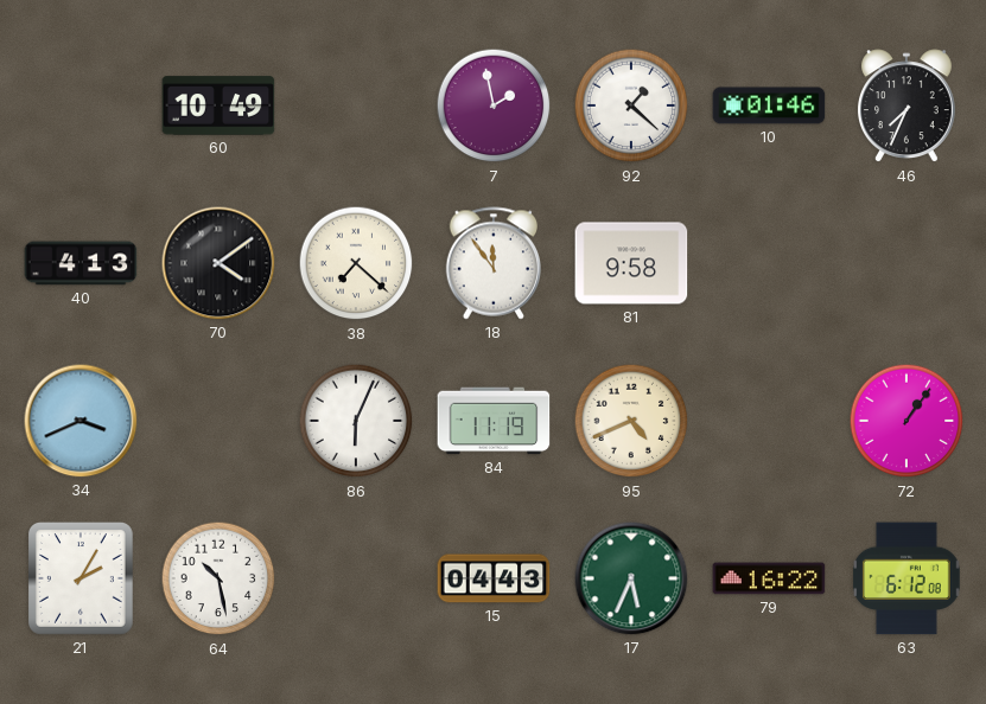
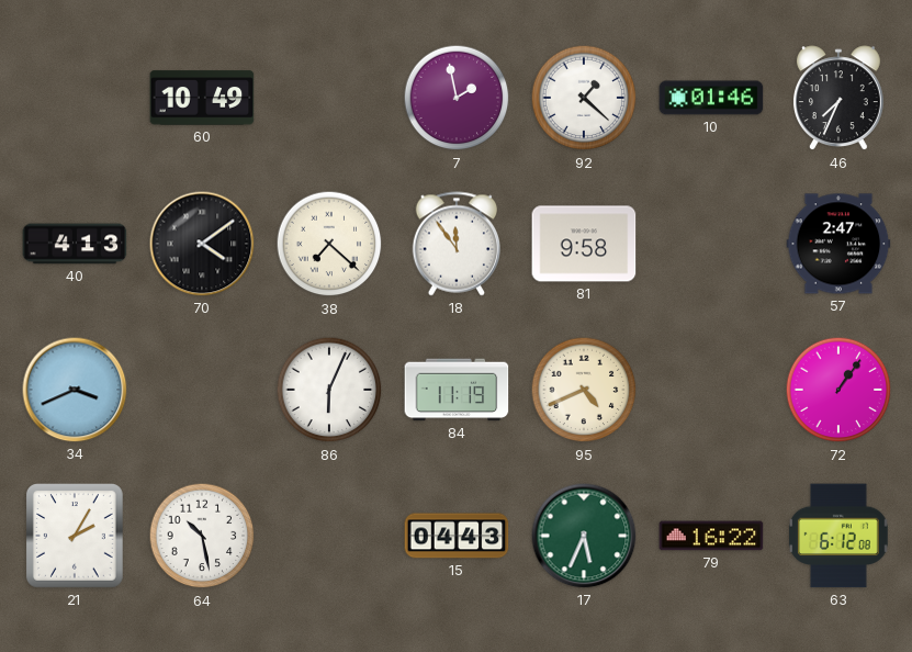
57: none -> 2:47 (838, 244)
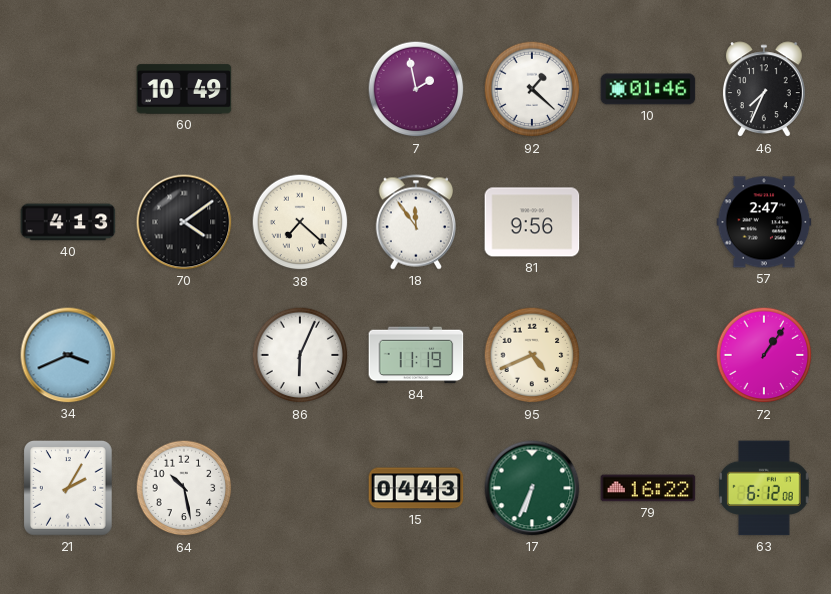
81: 9:58 -> 9:56 (532, 222)
17: 5:34 -> 6:34 (532, 488)
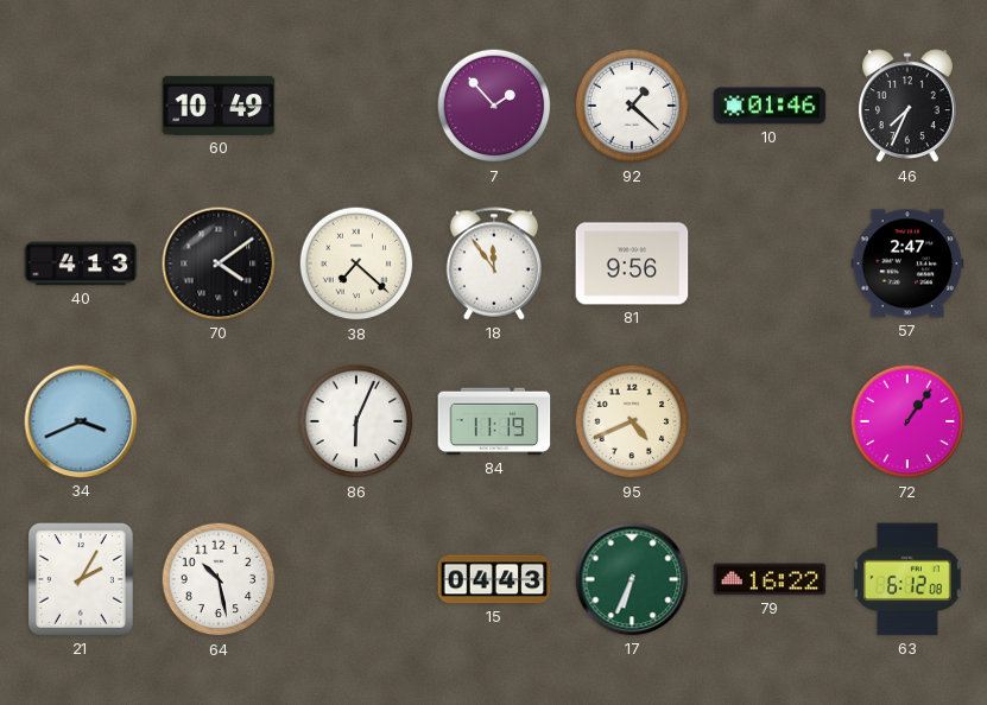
7: 1:58 -> 1:53 (494, 106)
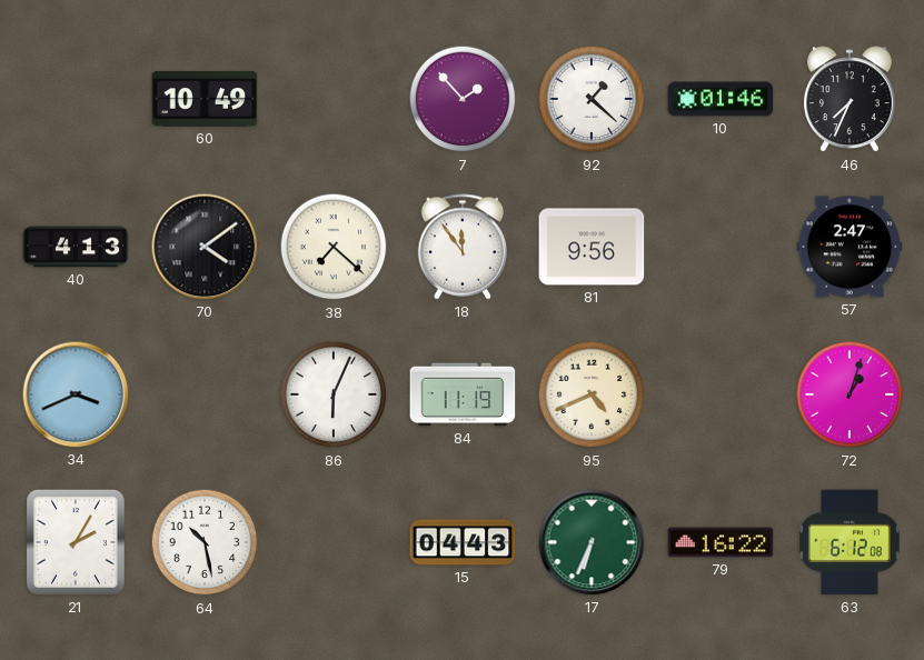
72: 1:06 -> 1:03 (850, 394)
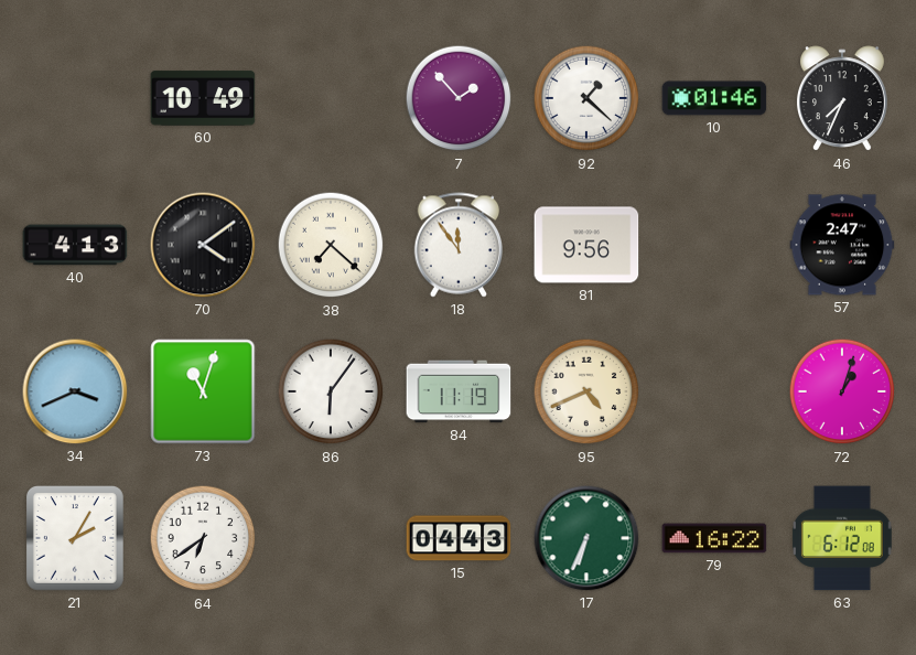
73: none -> 11:03 (203, 391)
86: 6:04 -> 6:06 (331, 391)
64: 10:28 -> 6:39 (203, 538)
